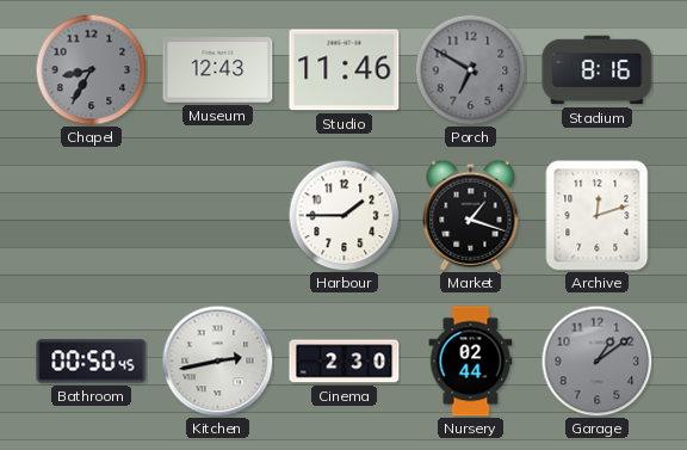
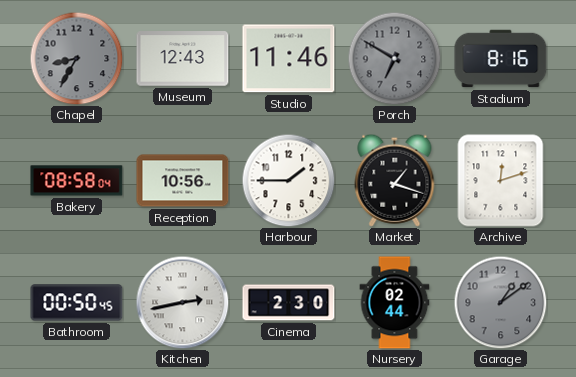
Bakery: none -> 08:58 (77, 181)
Reception: none -> 10:56 (183, 181)
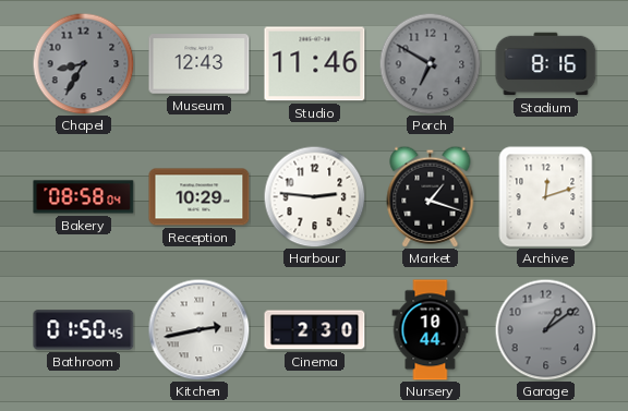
Reception: 10:56 -> 10:29 (200, 197)
Harbour: 1:45 -> 2:46 (314, 196)
Bathroom: 00:50 -> 01:50 (84, 330)
Nursery: 02:44 -> 10:44 (431, 330)
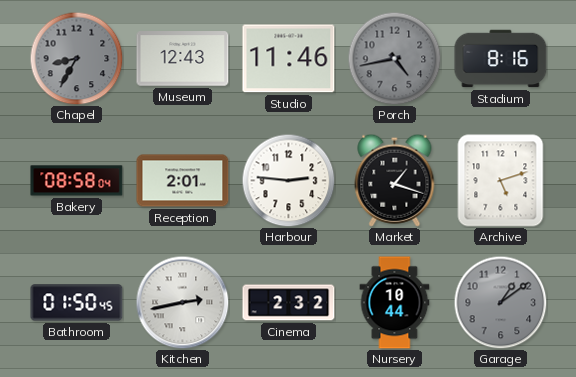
Porch: 6:50 -> 4:43 (394, 58)
Reception: 10:29 -> 2:01 (183, 181)
Archive: 12:12 -> 5:12 (501, 181)
Cinema: 2:30 -> 2:32 (289, 303)
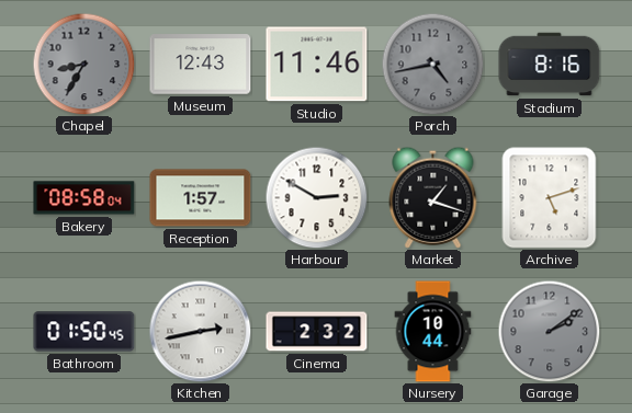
Reception: 2:01 -> 1:57 (201, 198)
Harbour: 2:46 -> 2:50 (316, 197)
Garage: 1:09 -> 2:09 (549, 331)
